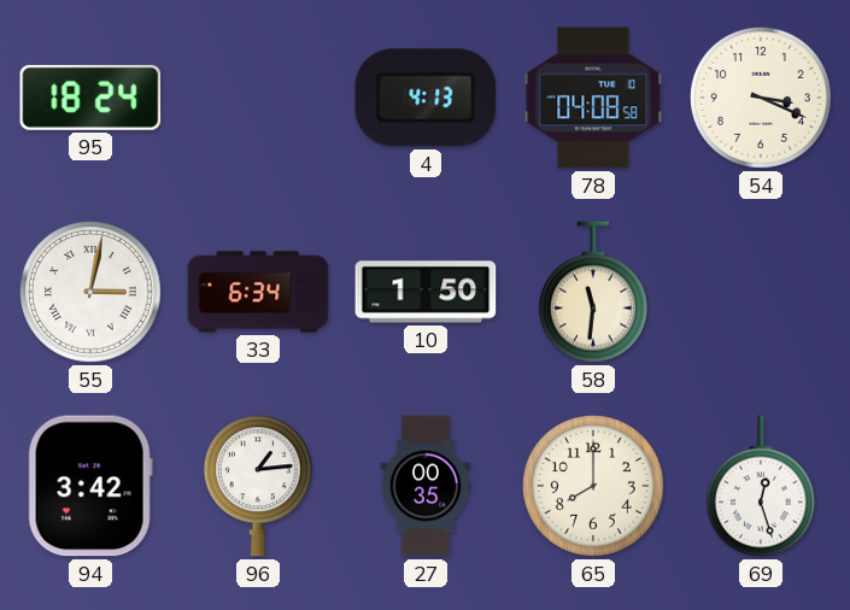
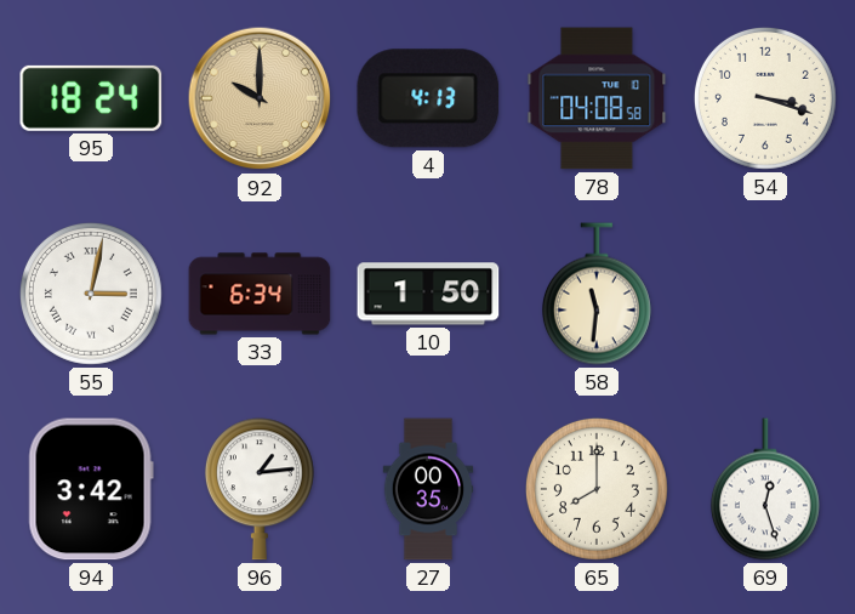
92: none -> 10:00 (260, 98)
54: 3:19 -> 3:18 (765, 98)
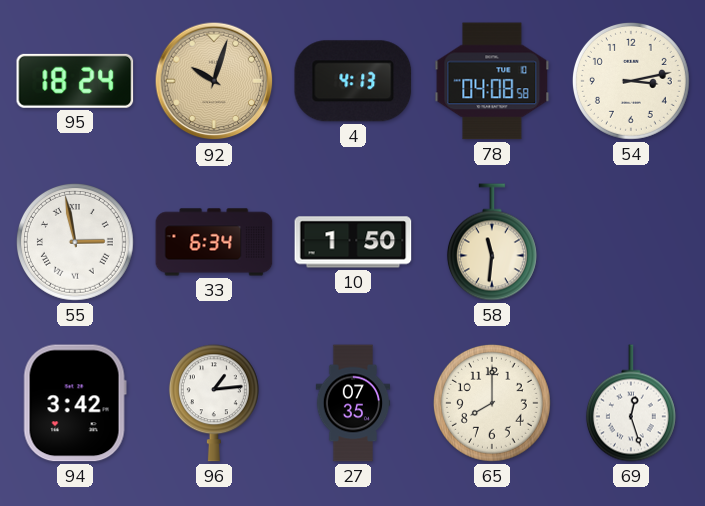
92: 10:00 -> 10:03 (214, 81)
54: 3:18 -> 3:13 (631, 81)
55: 3:02 -> 2:58 (75, 242)
27: 00:35 -> 07:35 (353, 403)
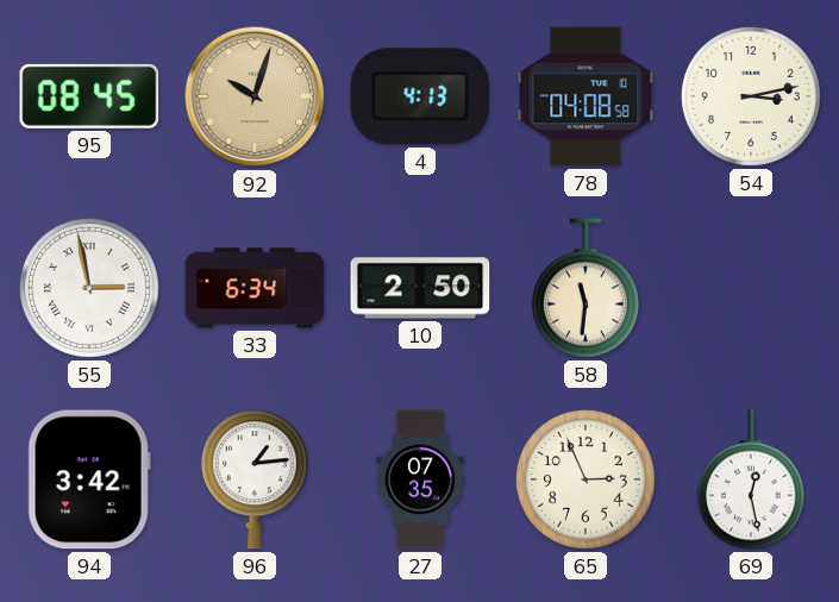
95: 18:24 -> 08:45 (89, 96)
10: 1:50 -> 2:50 (420, 288)
65: 8:00 -> 2:56 (586, 479)
69: 12:27 -> 12:28 (751, 479)
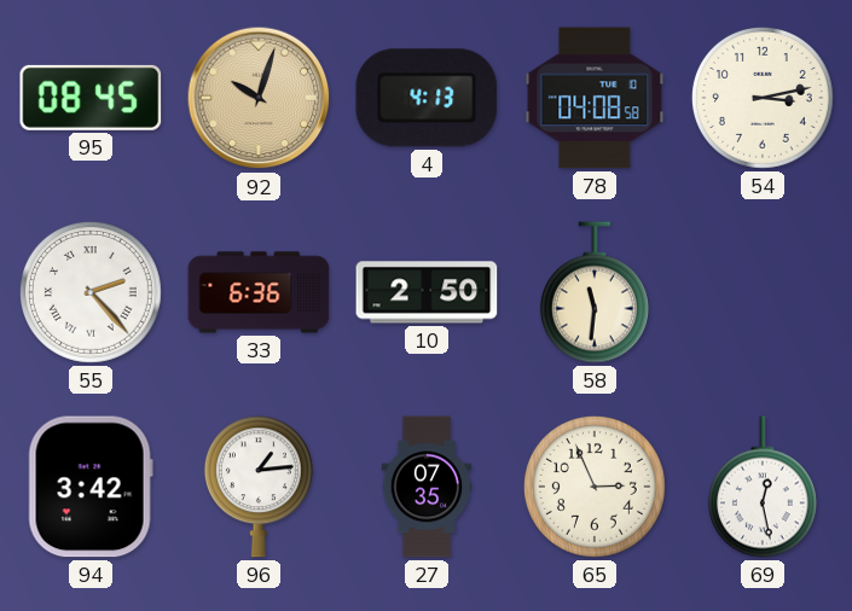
55: 2:58 -> 2:23 (91, 292)
33: 6:34 -> 6:36 (259, 292)
